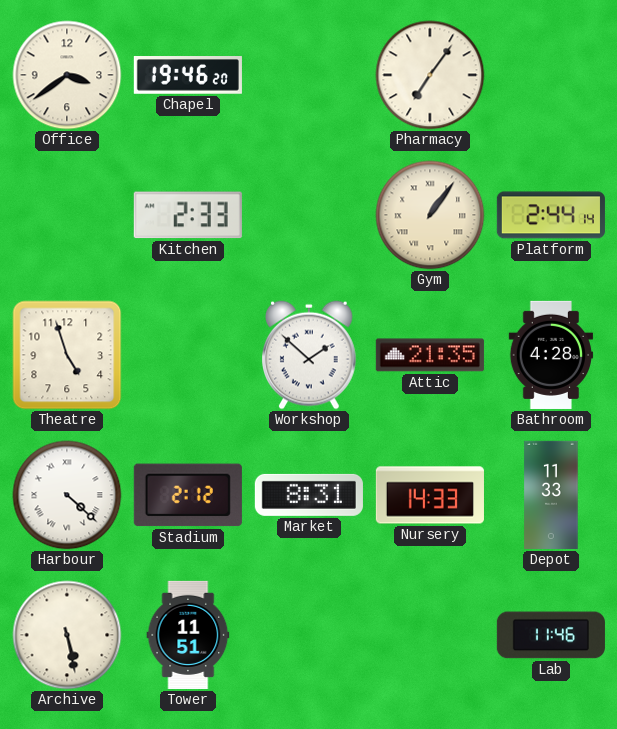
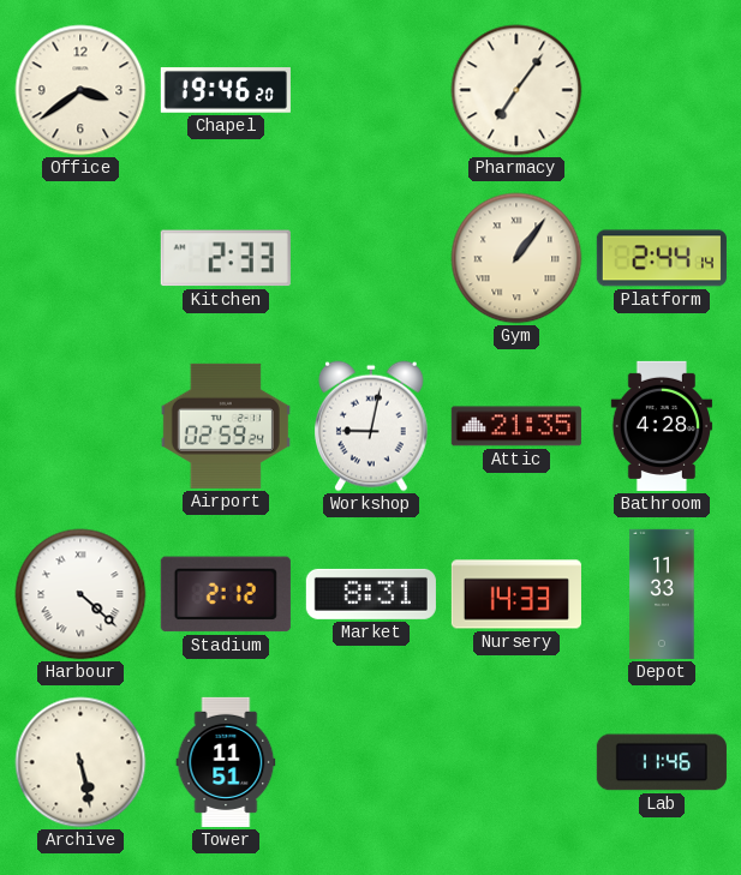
Theatre: 4:57 -> none (67, 355)
Airport: none -> 02:59 (226, 426)
Workshop: 1:52 -> 9:02 (372, 426)
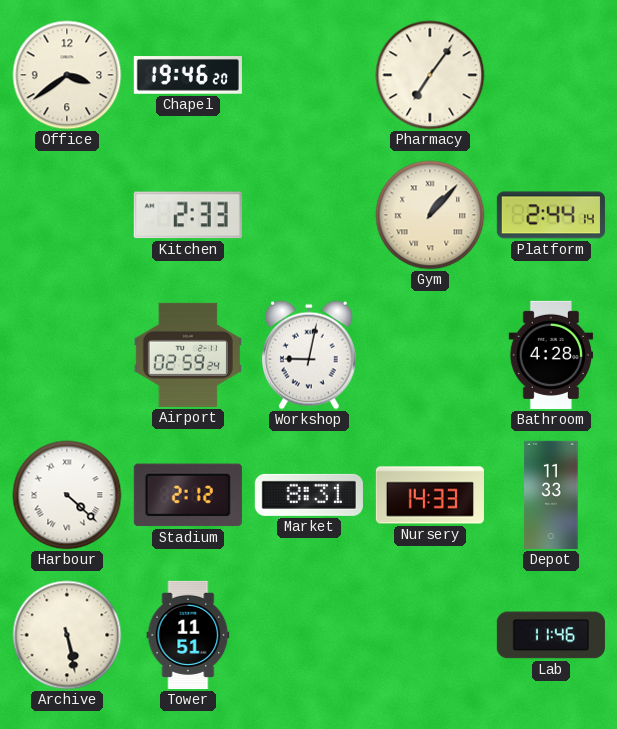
Gym: 1:06 -> 1:07 (430, 215)
Attic: 21:35 -> none (516, 426)
